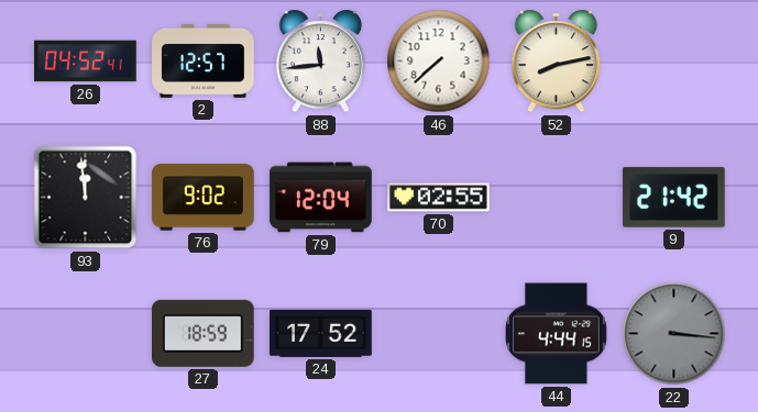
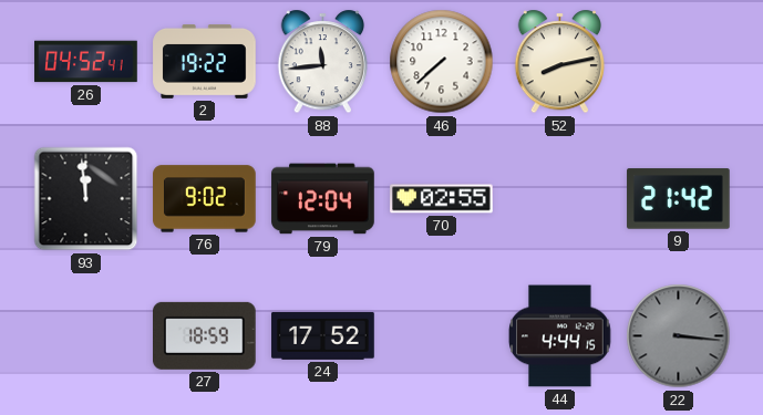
2: 12:57 -> 19:22 (205, 62)
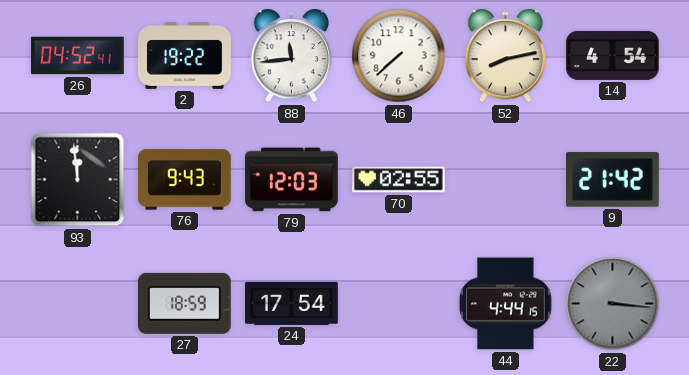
14: none -> 4:54 (613, 55)
76: 9:02 -> 9:43 (185, 180)
79: 12:04 -> 12:03 (292, 180)
24: 17:52 -> 17:54 (292, 303)
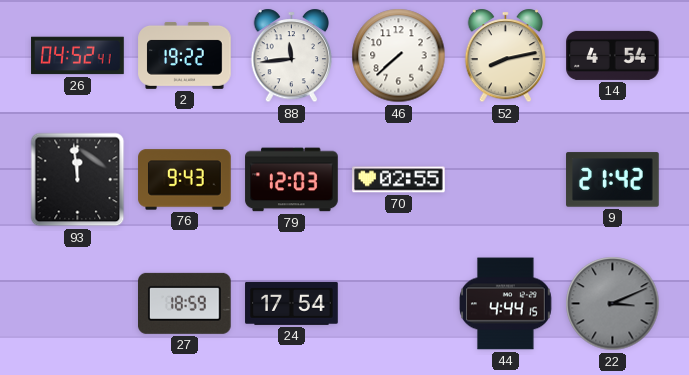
22: 3:16 -> 3:11 (613, 304)
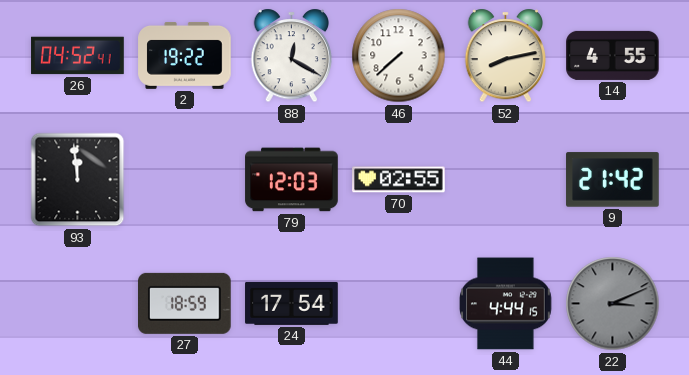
88: 11:44 -> 12:20 (292, 56)
14: 4:54 -> 4:55 (613, 55)
76: 9:43 -> none (185, 180)
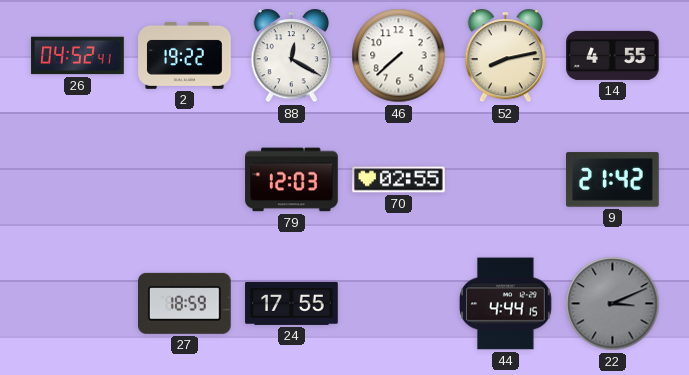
93: 11:59 -> none (78, 180)
24: 17:54 -> 17:55 (292, 303)
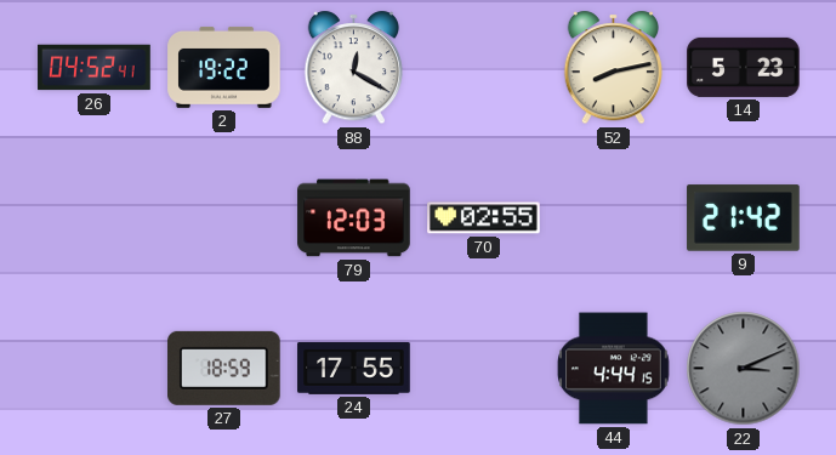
46: 7:38 -> none (399, 56)
14: 4:55 -> 5:23 (744, 67)
